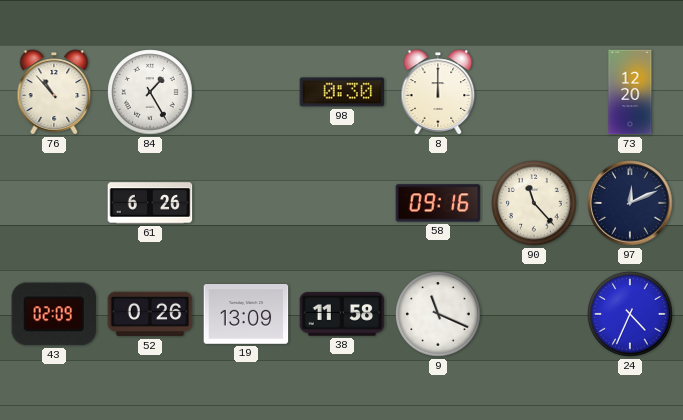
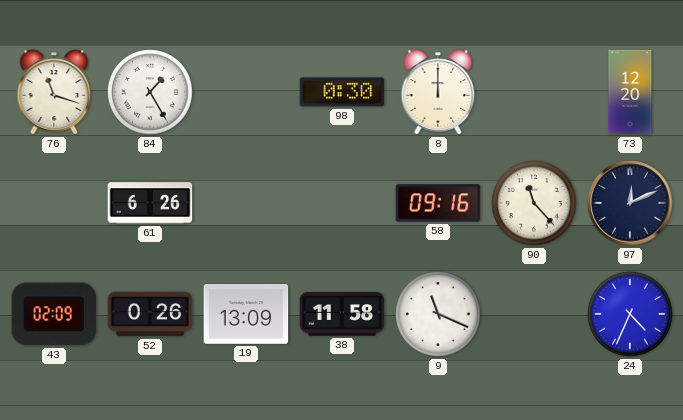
76: 10:53 -> 11:18 (54, 92)
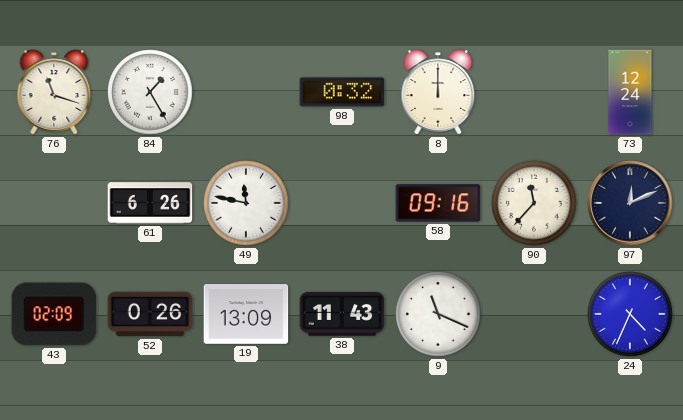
98: 0:30 -> 0:32 (342, 92)
73: 12:20 -> 12:24 (630, 92)
49: none -> 11:47 (246, 203)
90: 11:23 -> 11:37 (534, 203)
38: 11:58 -> 11:43 (342, 314)
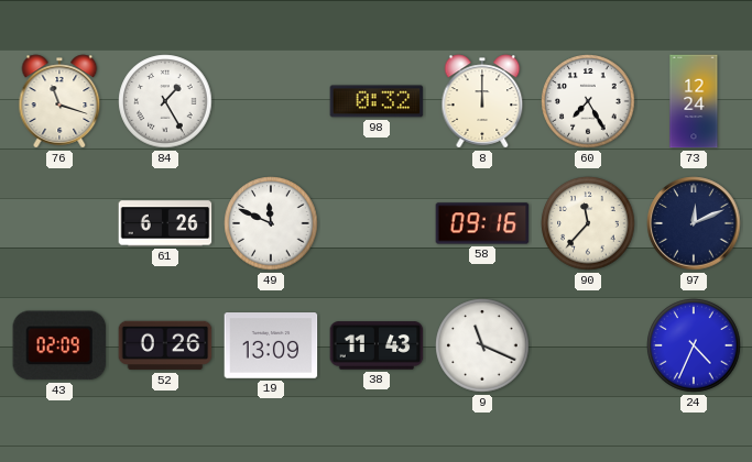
60: none -> 7:25 (588, 101)
49: 11:47 -> 11:49 (271, 223)
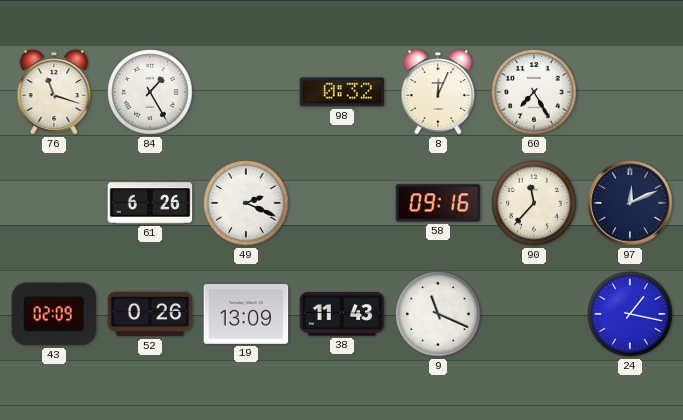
8: 12:00 -> 12:04 (438, 92)
73: 12:24 -> none (694, 101)
49: 11:49 -> 2:19 (246, 203)
24: 4:34 -> 1:17 (630, 314)
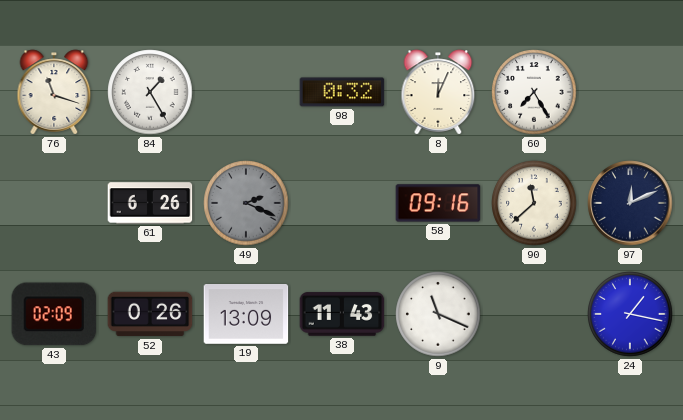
49 dial: white -> grey (246, 203)
90: 11:37 -> 11:38 (534, 203)
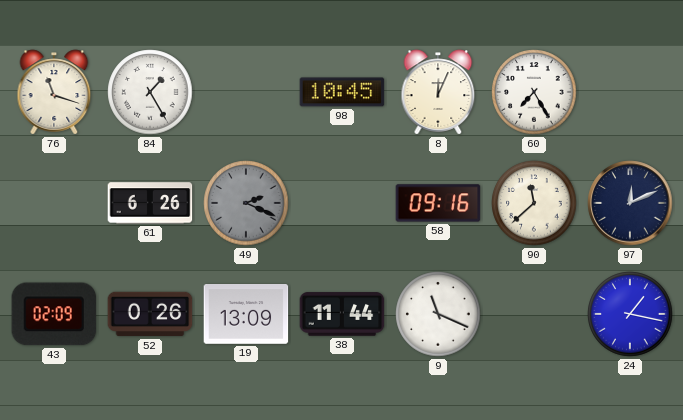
98: 0:32 -> 10:45 (342, 92)
38: 11:43 -> 11:44 (342, 314)
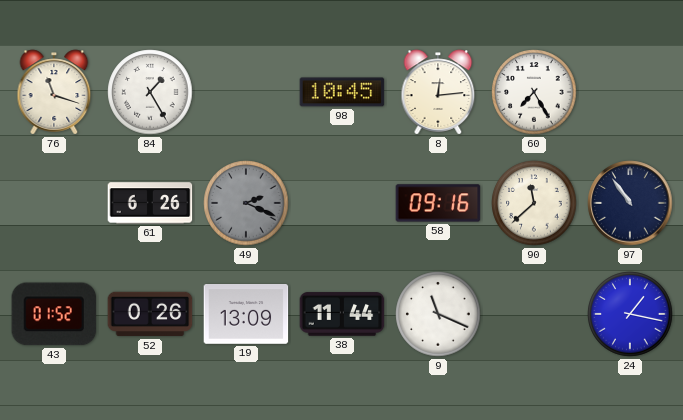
8: 12:04 -> 12:14 (438, 92)
97: 12:11 -> 10:54 (630, 203)
43: 02:09 -> 01:52 (54, 314)
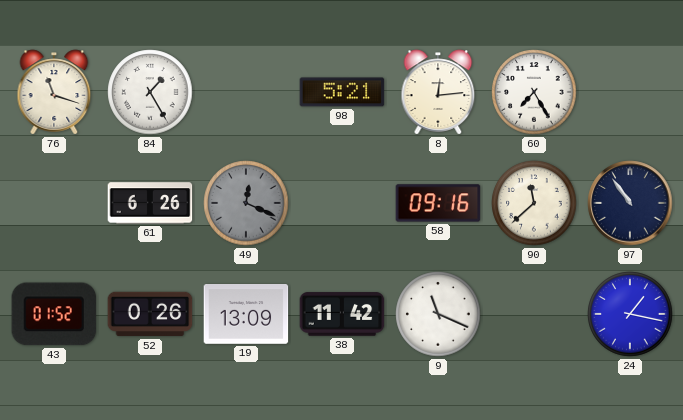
98: 10:45 -> 5:21 (342, 92)
49: 2:19 -> 12:19 (246, 203)
38: 11:44 -> 11:42 (342, 314)
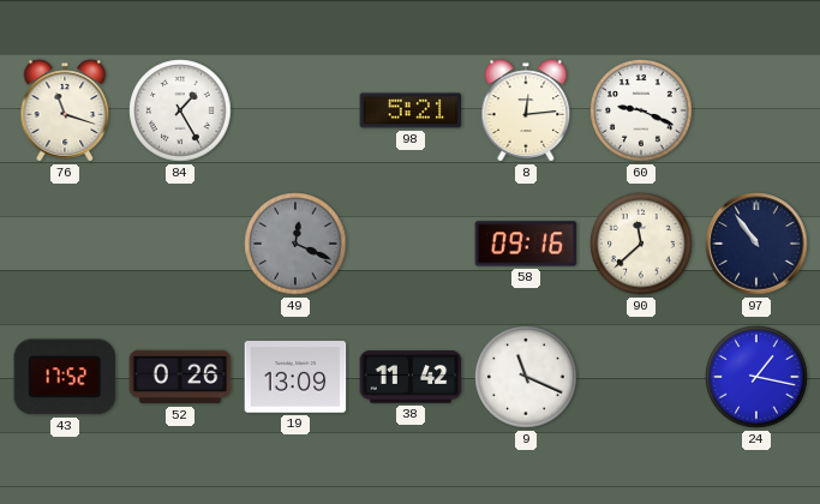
60: 7:25 -> 9:19 (641, 110)
61: 6:26 -> none (150, 203)
43: 01:52 -> 17:52 (65, 377)
